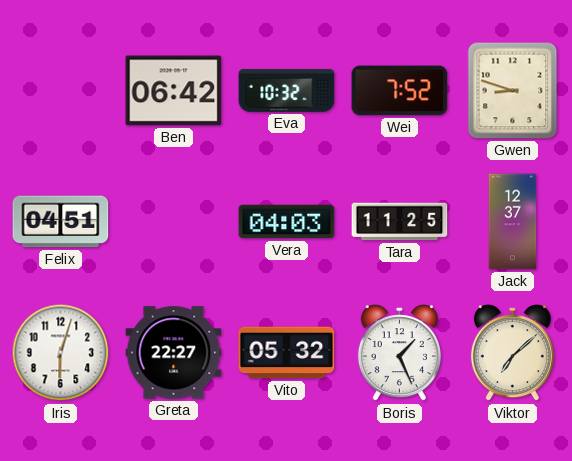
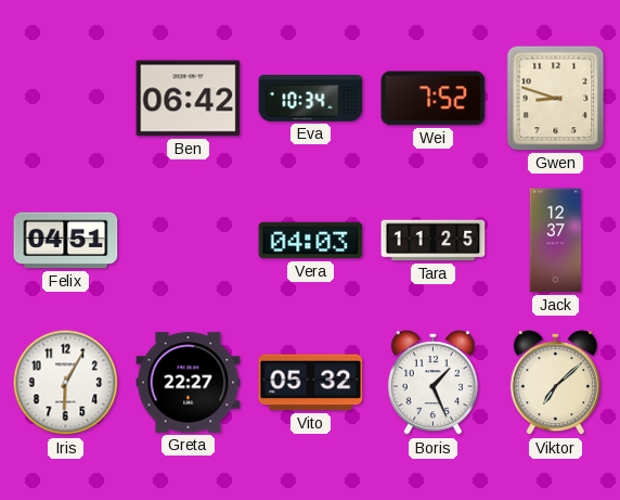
Eva: 10:32 -> 10:34 (311, 98)
Iris: 6:03 -> 6:05 (66, 383)
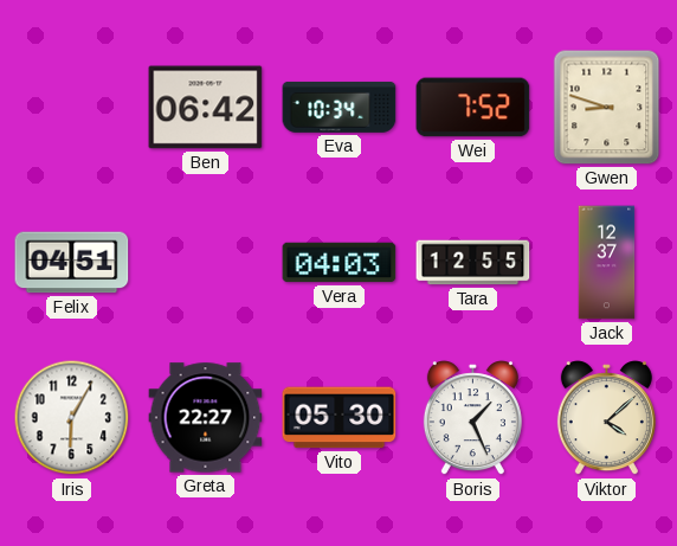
Tara: 11:25 -> 12:55 (473, 263)
Vito: 05:32 -> 05:30 (340, 418)
Viktor: 7:08 -> 4:08 (606, 418)
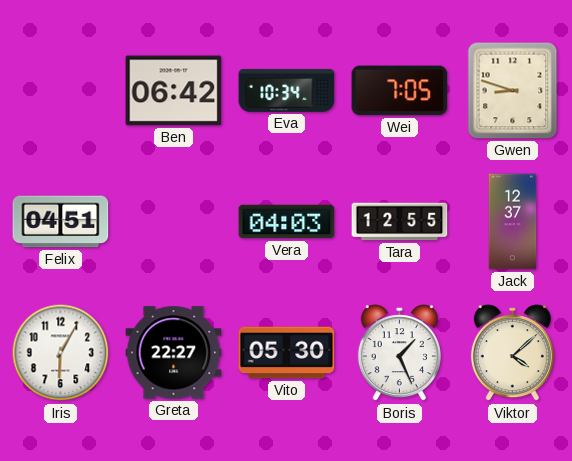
Wei: 7:52 -> 7:05 (400, 91)
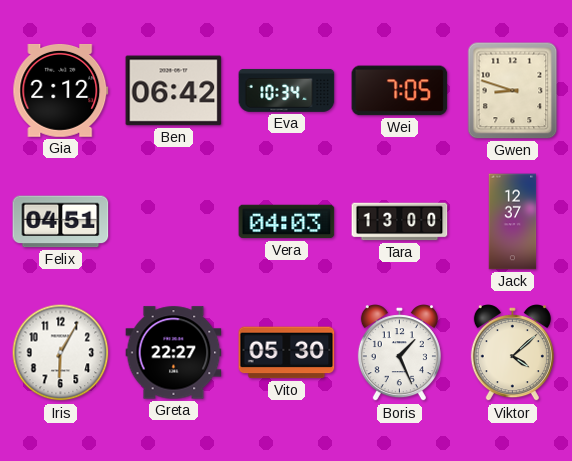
Gia: none -> 2:12 (61, 90)
Tara: 12:55 -> 13:00 (400, 222)
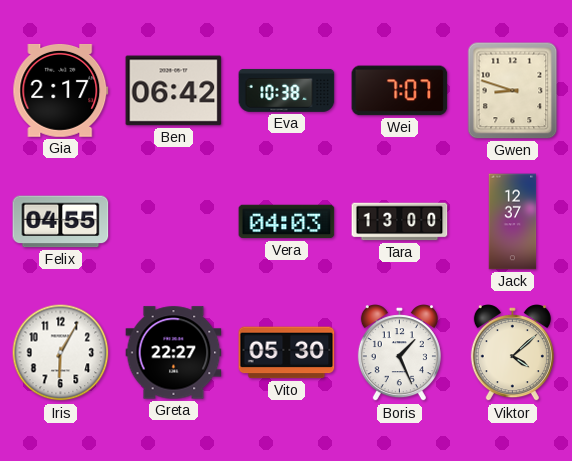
Gia: 2:12 -> 2:17 (61, 90)
Eva: 10:34 -> 10:38 (287, 90)
Wei: 7:05 -> 7:07 (400, 91)
Felix: 04:51 -> 04:55 (61, 222)
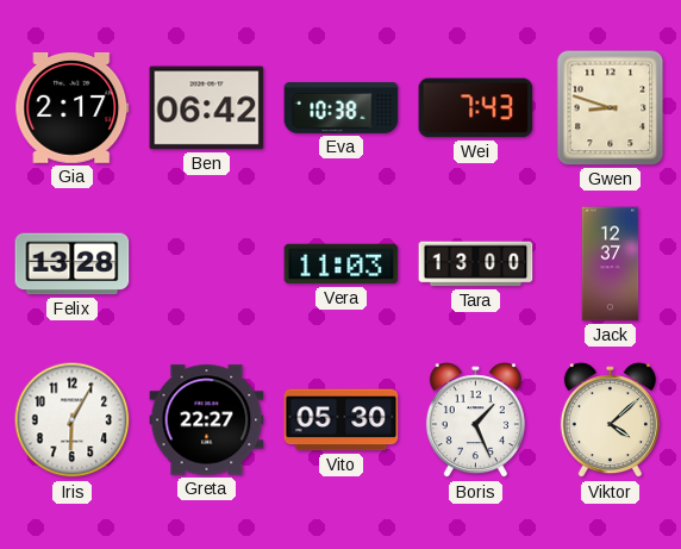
Wei: 7:07 -> 7:43 (476, 108)
Felix: 04:55 -> 13:28 (73, 264)
Vera: 04:03 -> 11:03 (342, 264)
